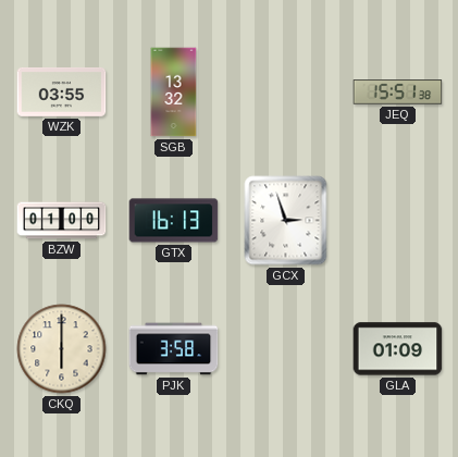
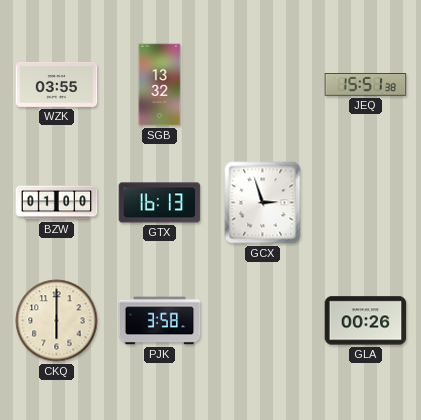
GLA: 01:09 -> 00:26 (366, 321)
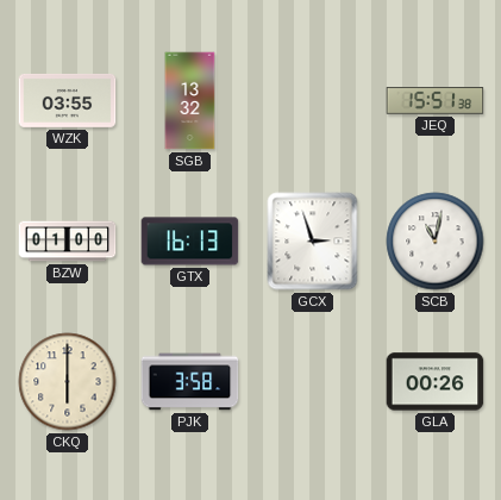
SCB: none -> 11:02 (436, 242)
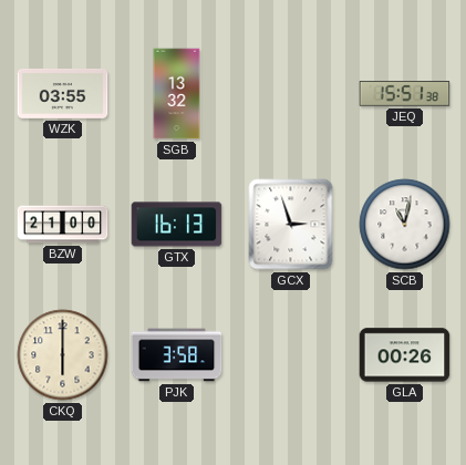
BZW: 01:00 -> 21:00 (63, 225)
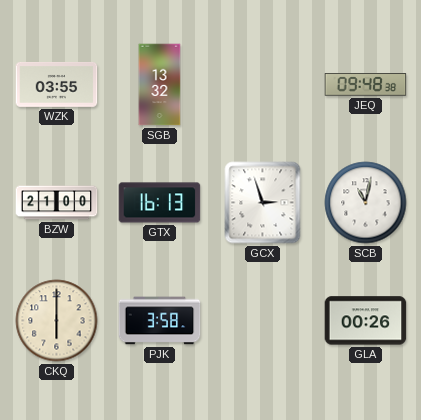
JEQ: 15:51 -> 09:48 (366, 85)
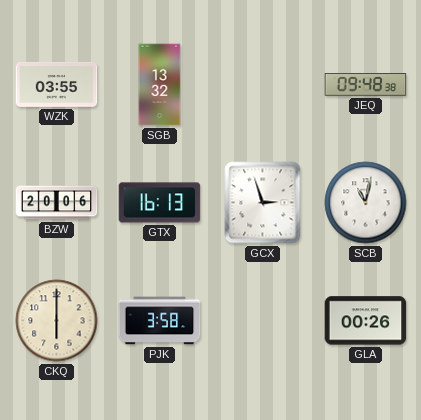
BZW: 21:00 -> 20:06 (57, 203)
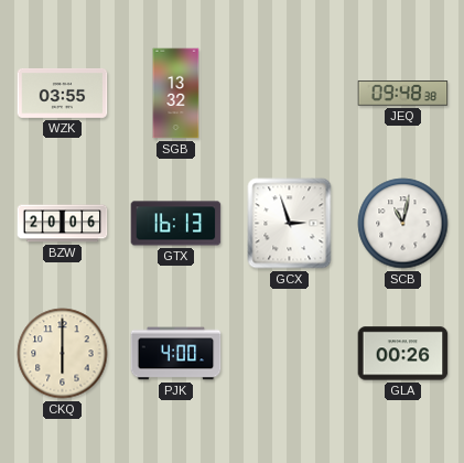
PJK: 3:58 -> 4:00 (176, 354)
